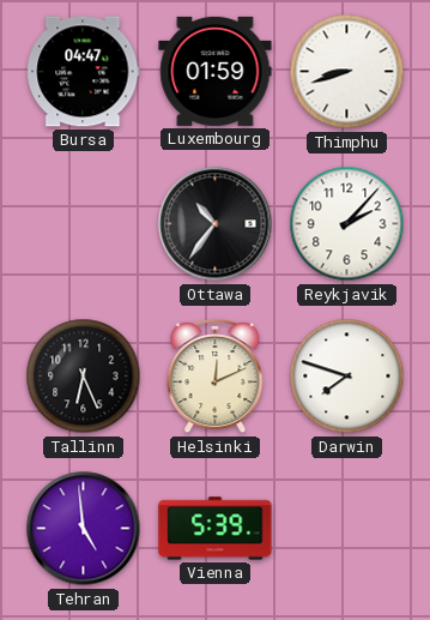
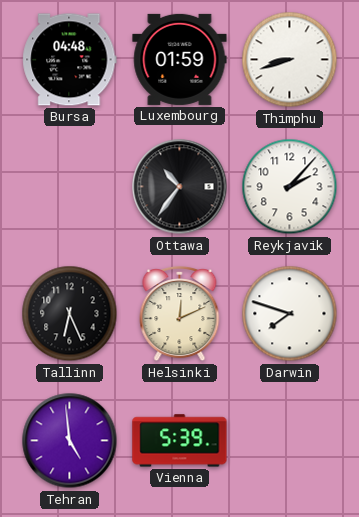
Bursa: 04:47 -> 04:48 (70, 60)
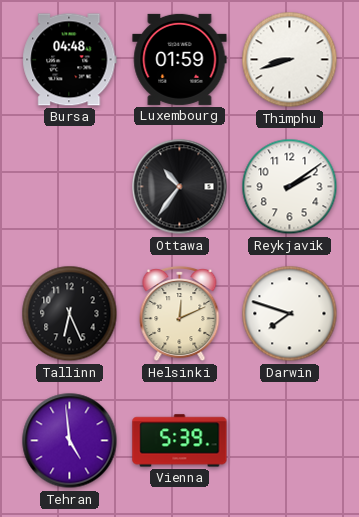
Reykjavik: 2:07 -> 2:09 (290, 187)
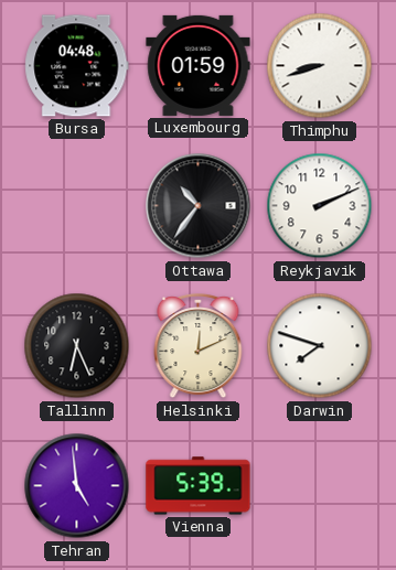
Reykjavik: 2:09 -> 2:11 (320, 206)
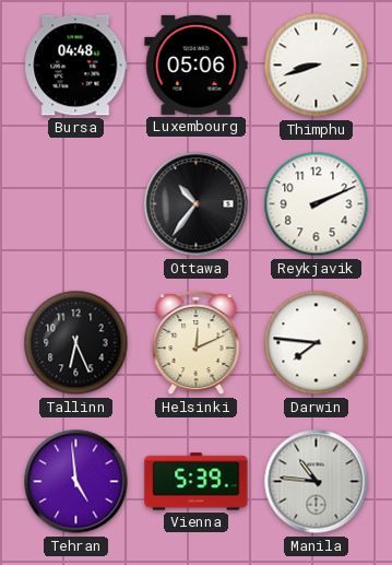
Luxembourg: 01:59 -> 05:06 (197, 64)
Darwin: 7:48 -> 7:46 (317, 343)
Manila: none -> 10:46 (317, 482)
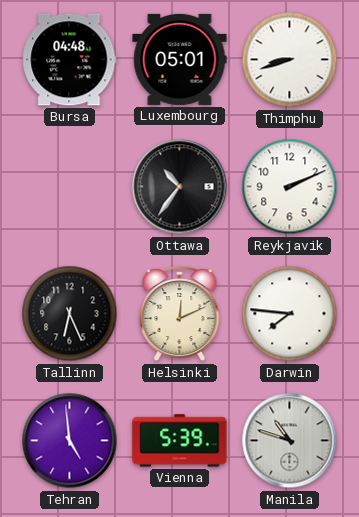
Luxembourg: 05:06 -> 05:01 (180, 59)
Manila: 10:46 -> 10:48 (290, 441)
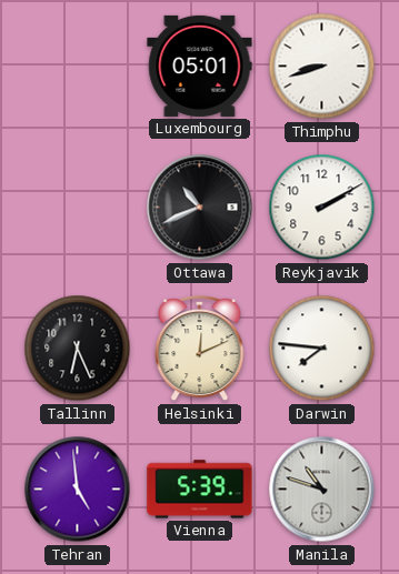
Bursa: 04:48 -> none (70, 60)
Ottawa: 10:36 -> 10:41 (200, 208)
Reykjavik: 2:11 -> 2:10 (322, 208)
